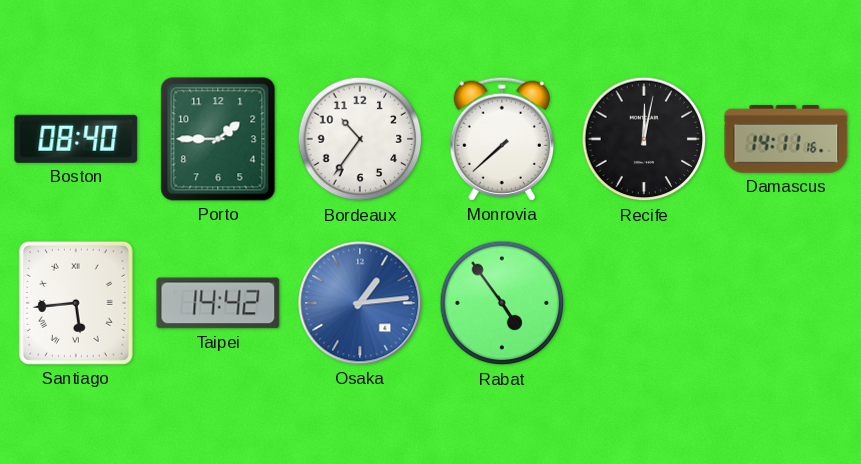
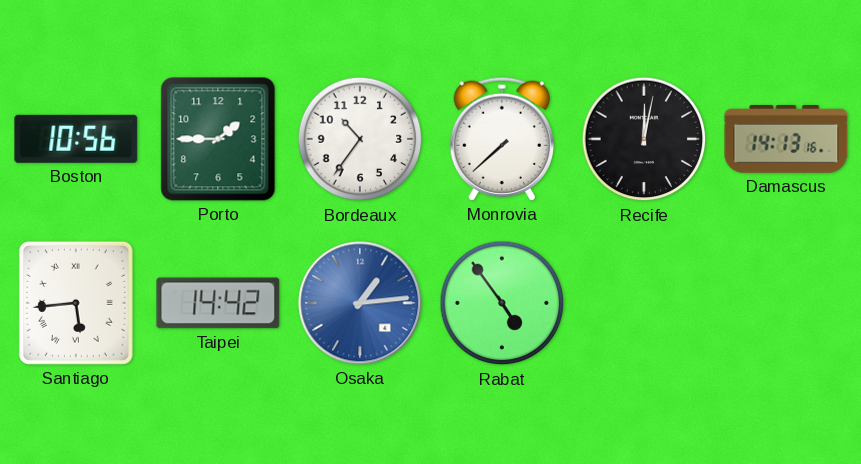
Boston: 08:40 -> 10:56 (76, 139)
Damascus: 14:11 -> 14:13 (786, 139)
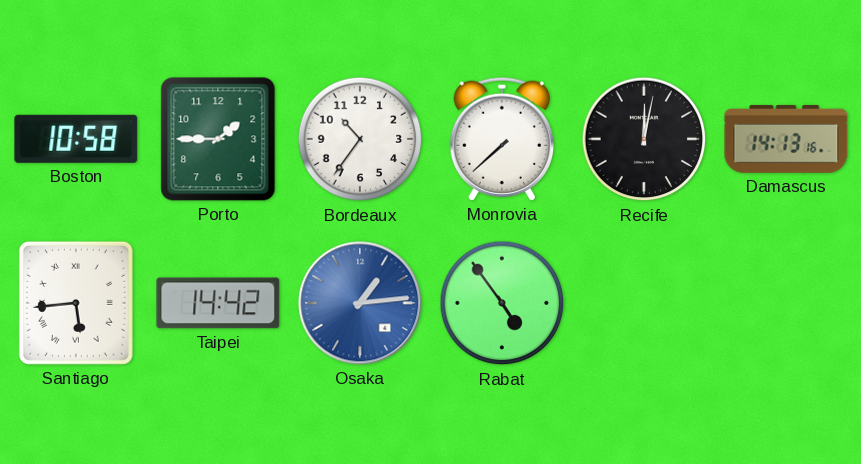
Boston: 10:56 -> 10:58 (76, 139)
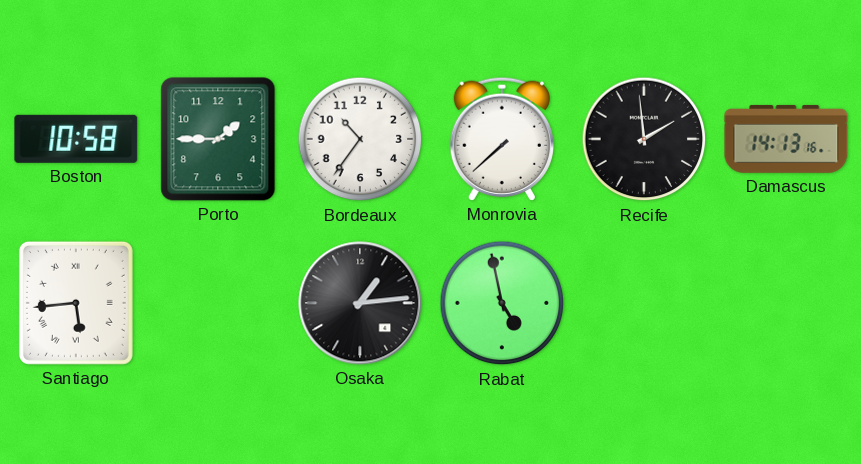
Recife: 12:02 -> 1:59 (644, 139)
Taipei: 14:42 -> none (218, 303)
Osaka dial: blue -> black (360, 303)
Rabat: 4:54 -> 4:58 (502, 303)
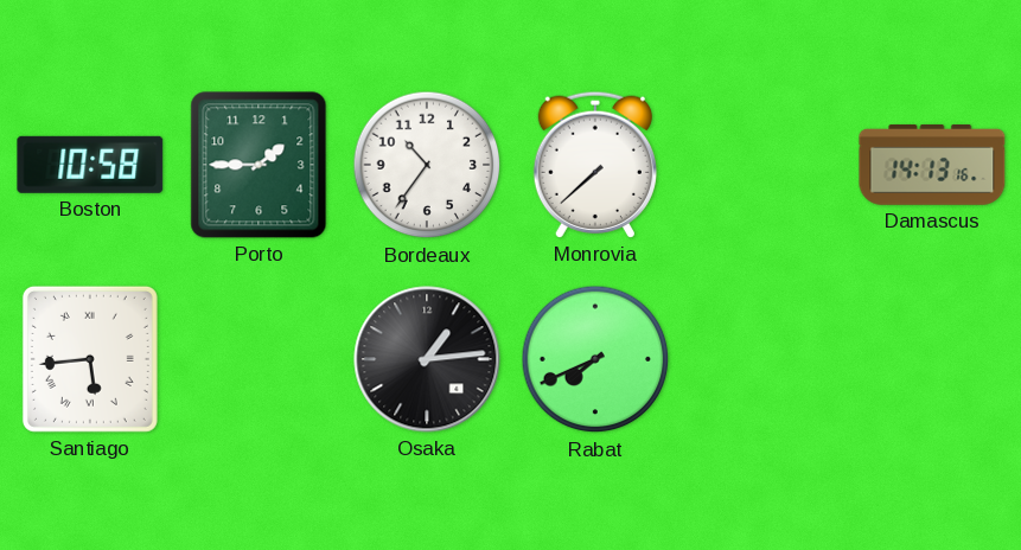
Recife: 1:59 -> none (644, 139)
Rabat: 4:58 -> 7:41 (595, 359)
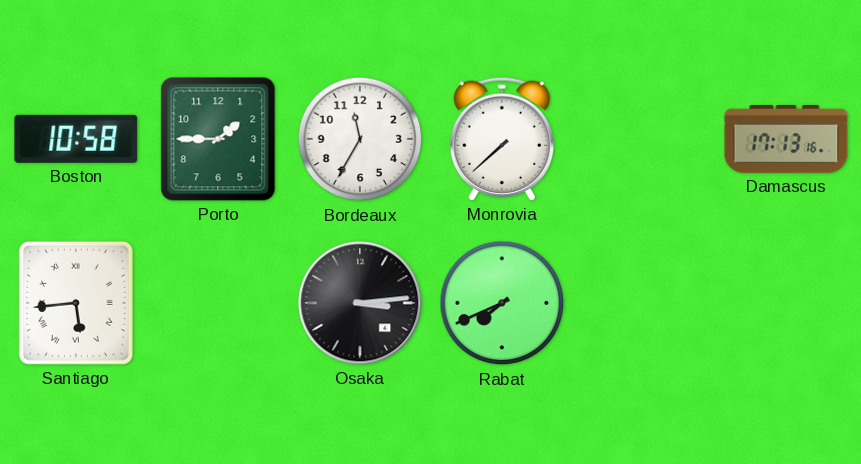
Bordeaux: 10:36 -> 11:35 (360, 139)
Damascus: 14:13 -> 17:13 (786, 139)
Osaka: 1:14 -> 3:14 (360, 303)
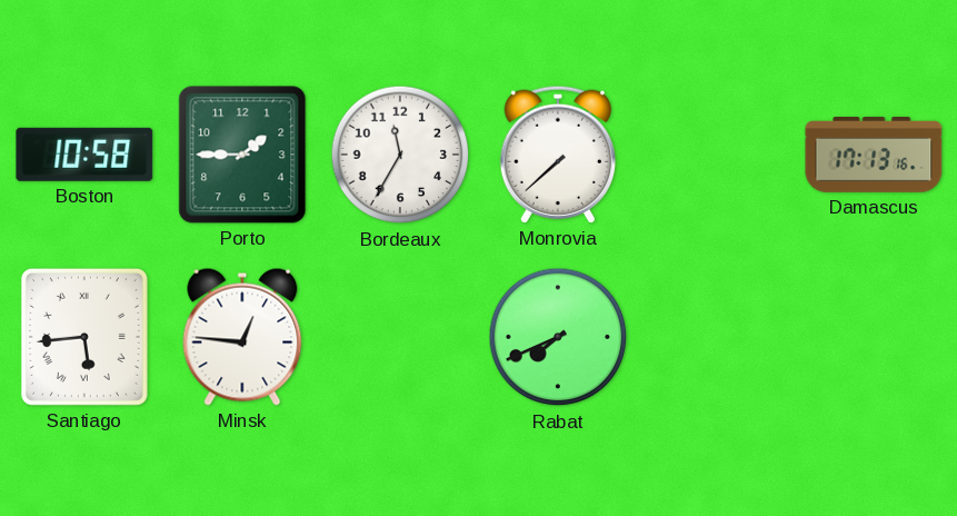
Minsk: none -> 12:46 (242, 337)
Osaka: 3:14 -> none (360, 303)
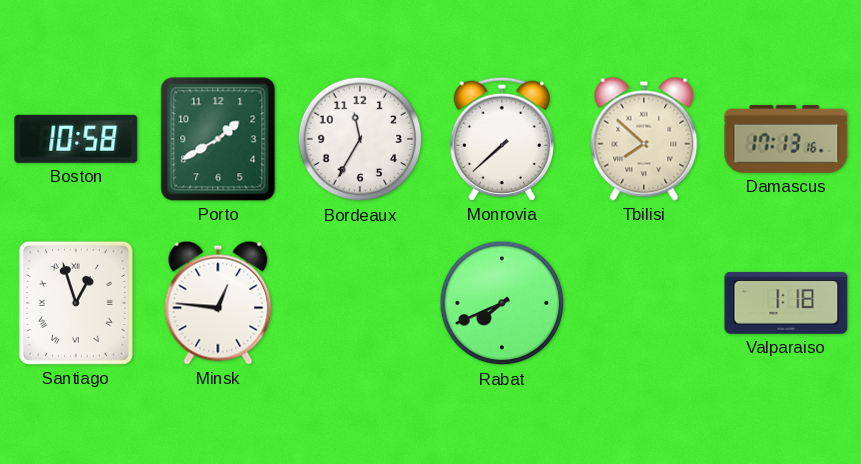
Porto: 1:45 -> 1:40 (218, 139)
Tbilisi: none -> 7:52 (644, 139)
Santiago: 5:44 -> 12:57 (76, 303)
Valparaiso: none -> 1:18 (786, 303)
